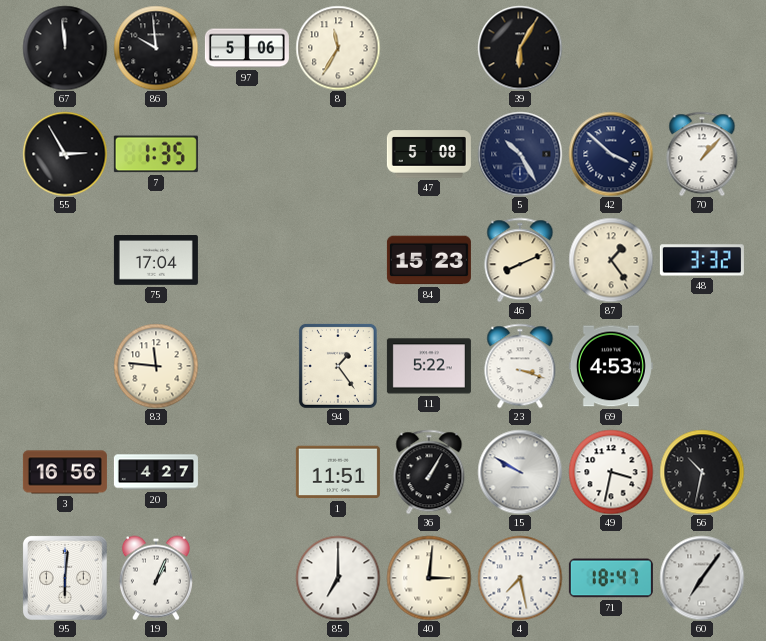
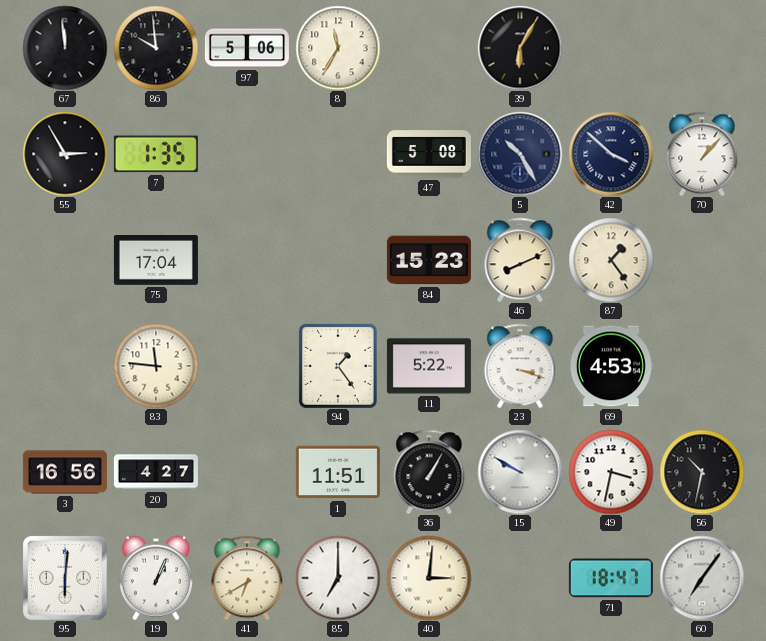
48: 3:32 -> none (702, 260)
41: none -> 6:40 (247, 578)
4: 7:28 -> none (520, 578)
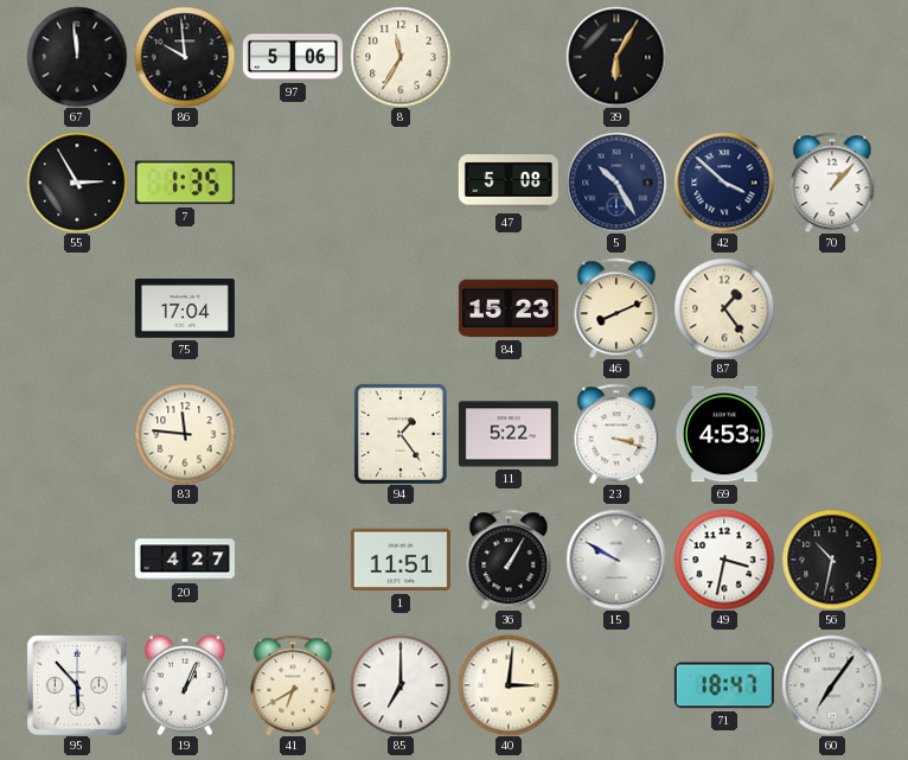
3: 16:56 -> none (65, 472)
95: 6:01 -> 5:53 (77, 685)
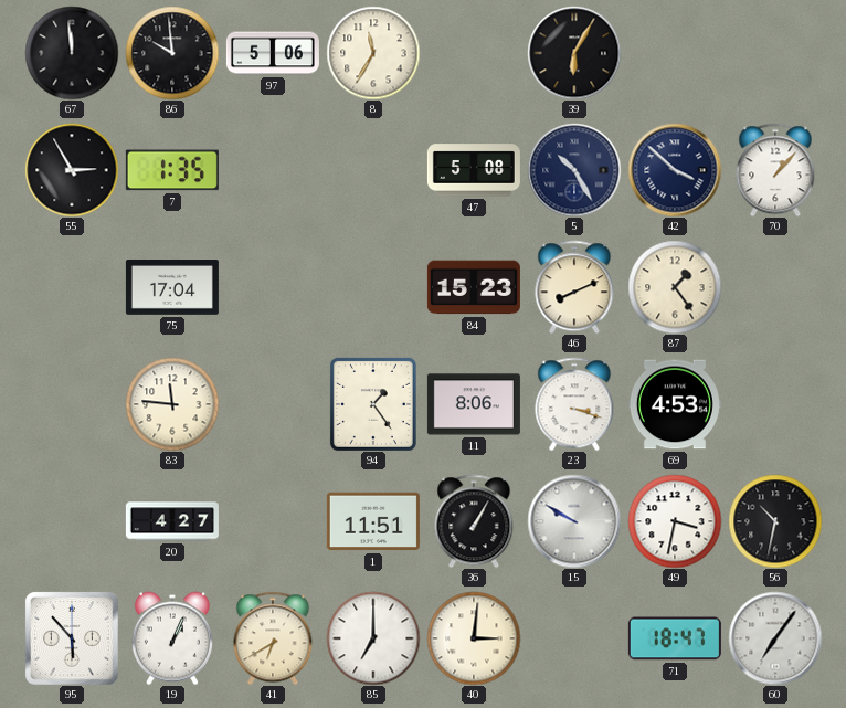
11: 5:22 -> 8:06 (474, 404)
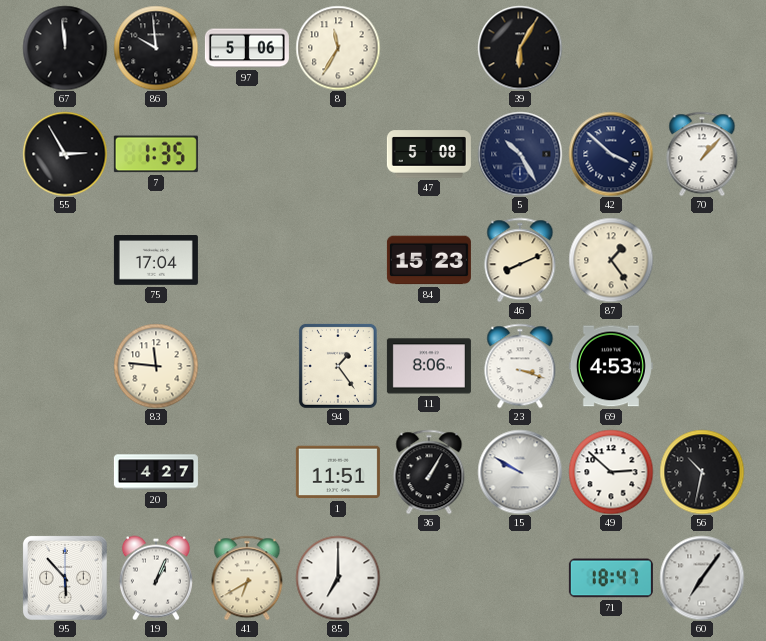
49: 3:32 -> 2:52 (611, 472)
40: 3:01 -> none (474, 638)
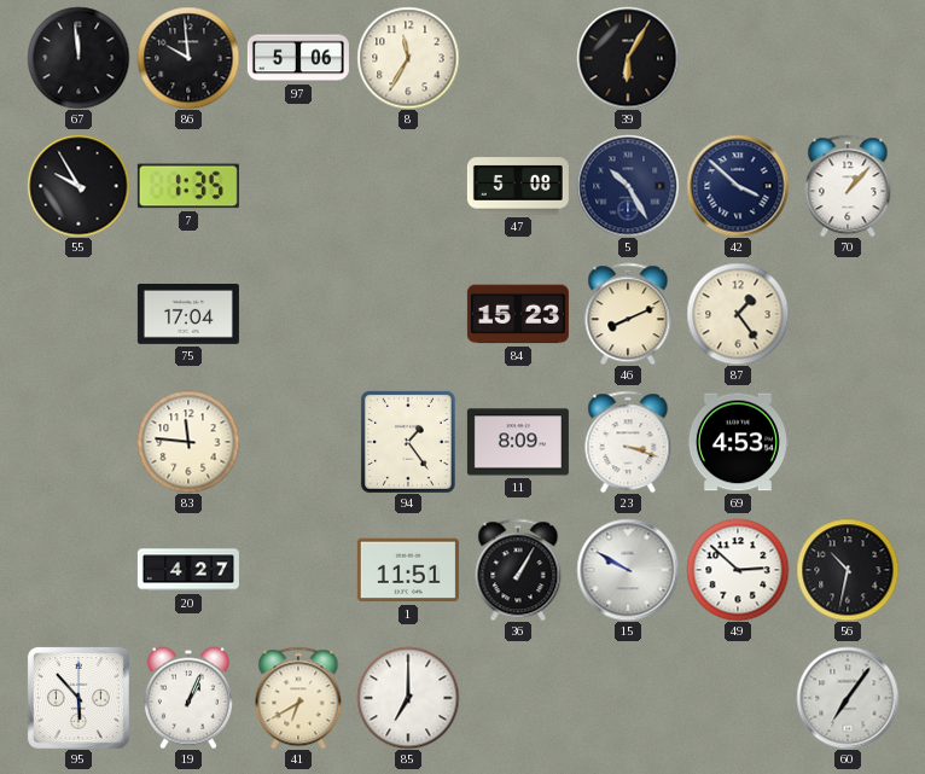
55: 2:55 -> 9:55 (78, 186)
11: 8:06 -> 8:09 (518, 442)
71: 18:47 -> none (611, 578)
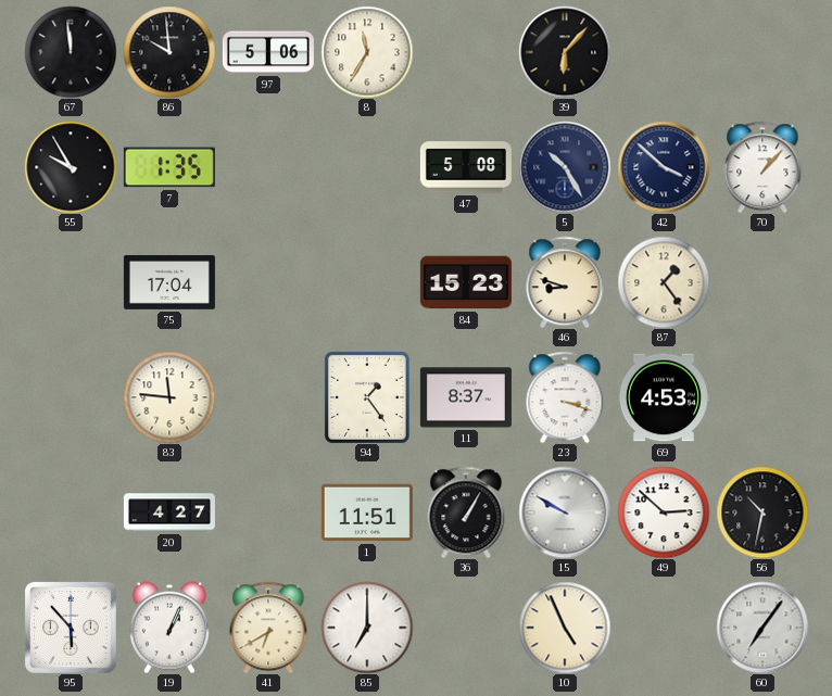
39: 6:05 -> 6:07 (565, 52)
46: 8:11 -> 8:48 (565, 282)
11: 8:09 -> 8:37 (466, 397)
10: none -> 4:56 (565, 628)
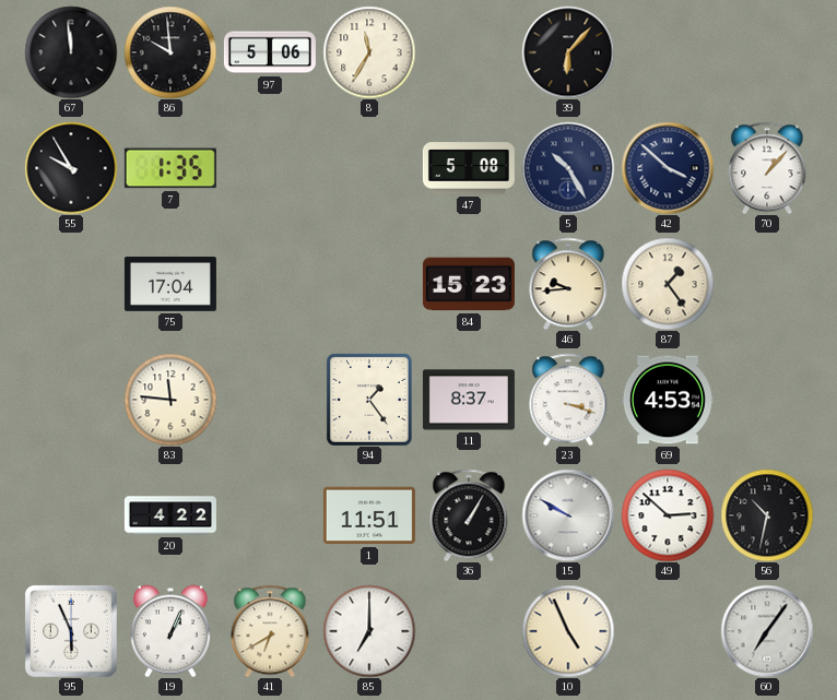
46: 8:48 -> 9:44 (568, 284)
20: 4:27 -> 4:22 (170, 515)
95: 5:53 -> 5:56 (71, 631)
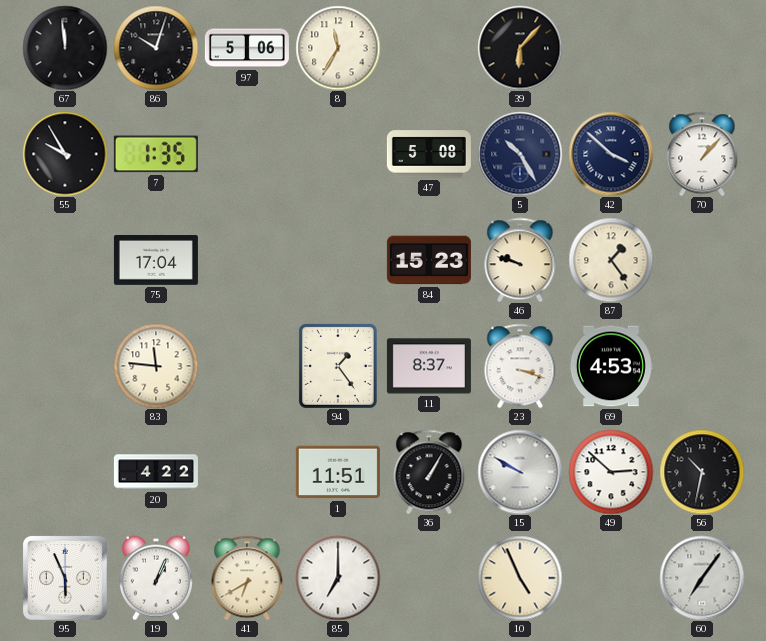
86: 9:59 -> 10:03 (156, 48)
46: 9:44 -> 9:48 (520, 260)
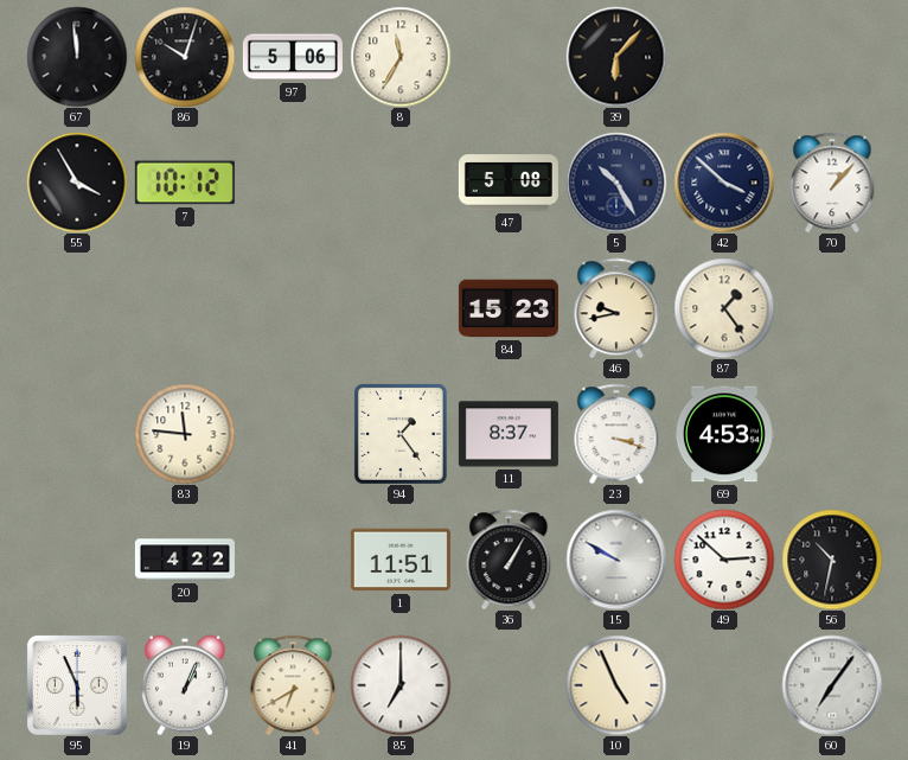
55: 9:55 -> 3:55 (77, 183)
7: 1:35 -> 10:12 (185, 183)
75: 17:04 -> none (156, 261)
46: 9:48 -> 9:43 (616, 308)
